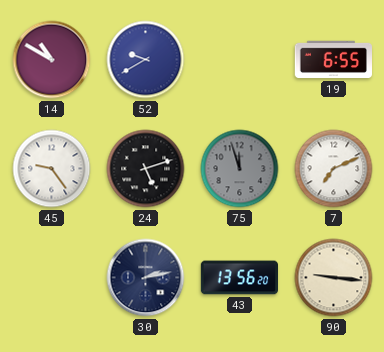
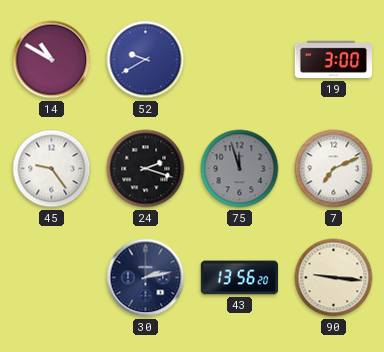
19: 6:55 -> 3:00 (333, 60)
24: 5:12 -> 2:18 (146, 169)
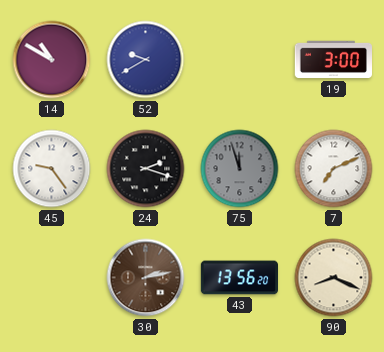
30 dial: navy -> brown (146, 278)
90: 9:16 -> 8:19 (334, 278)
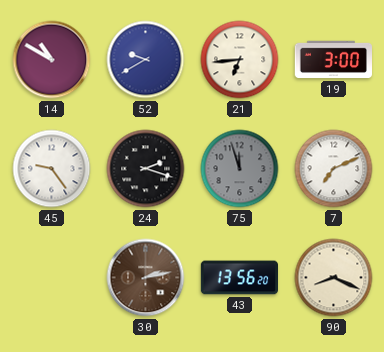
21: none -> 6:44 (240, 60)
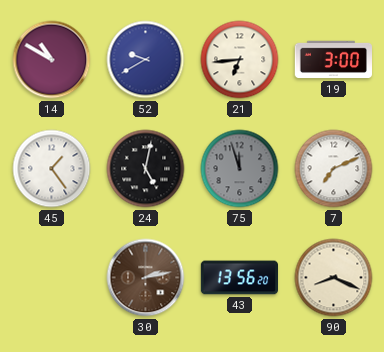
45: 9:24 -> 1:24 (52, 169)
24: 2:18 -> 5:02 (146, 169)
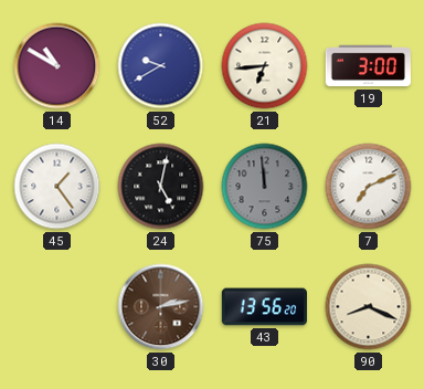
75: 11:57 -> 11:59 (265, 187)
